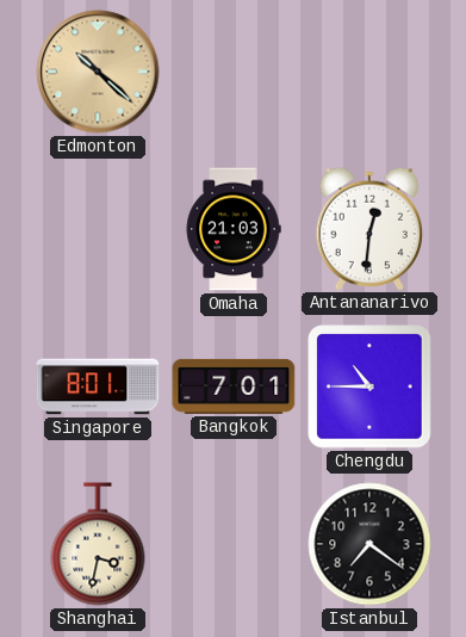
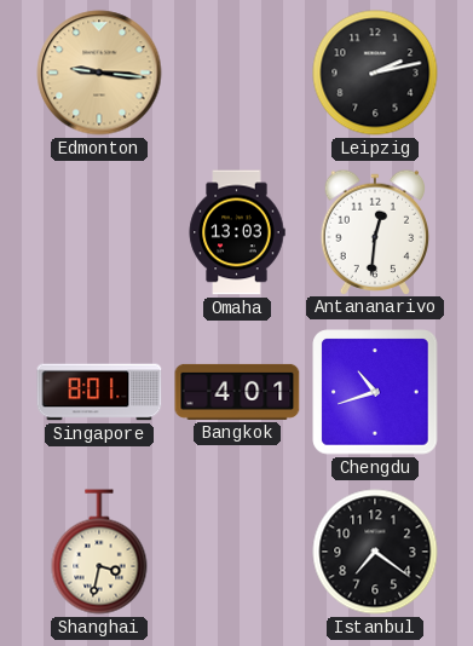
Edmonton: 10:22 -> 9:16 (99, 73)
Leipzig: none -> 2:13 (375, 73)
Omaha: 21:03 -> 13:03 (237, 232)
Bangkok: 7:01 -> 4:01 (237, 392)
Chengdu: 10:45 -> 10:42 (375, 392)
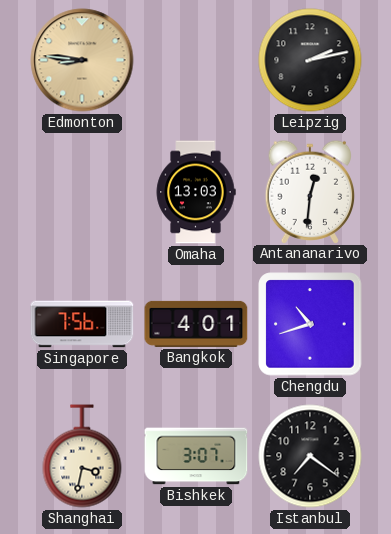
Edmonton: 9:16 -> 8:46 (82, 60)
Singapore: 8:01 -> 7:56 (82, 324)
Bishkek: none -> 3:07 (196, 456)
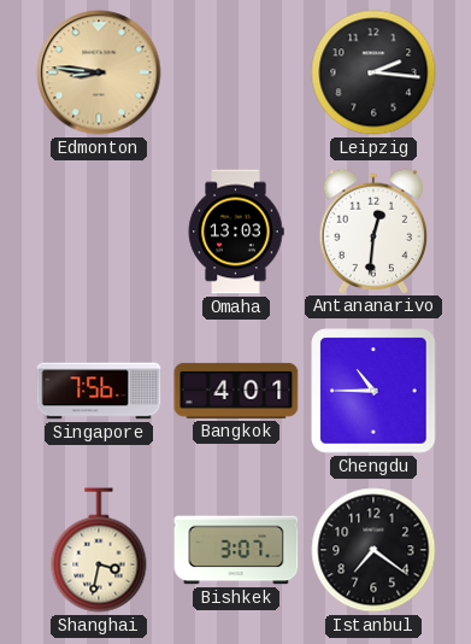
Leipzig: 2:13 -> 2:16 (373, 72)
Chengdu: 10:42 -> 10:45 (373, 391)
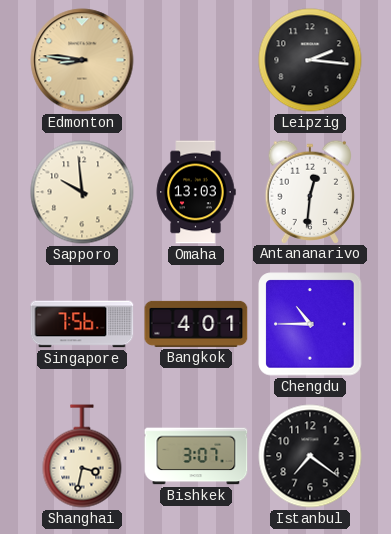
Sapporo: none -> 9:59 (82, 192)
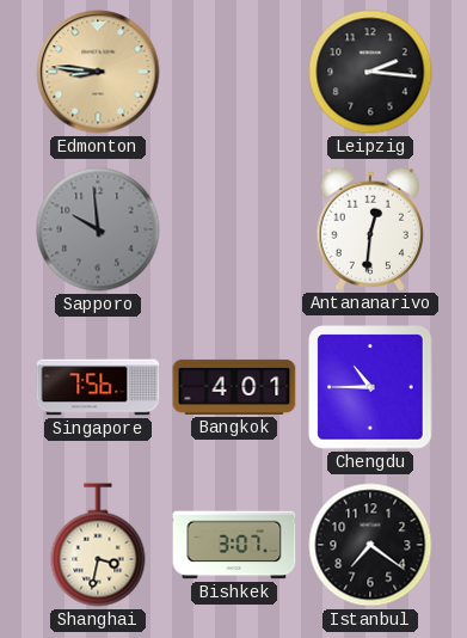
Sapporo dial: cream -> grey (98, 229)
Omaha: 13:03 -> none (196, 192)
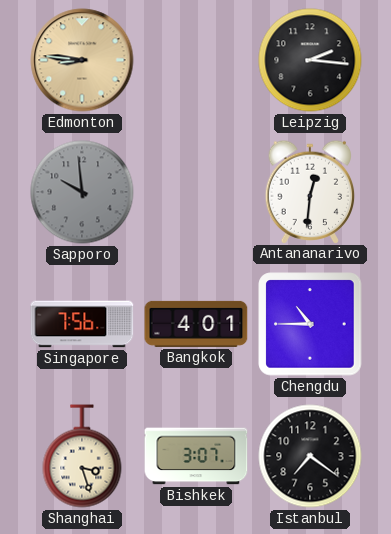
Shanghai: 3:32 -> 3:27 (82, 456)
